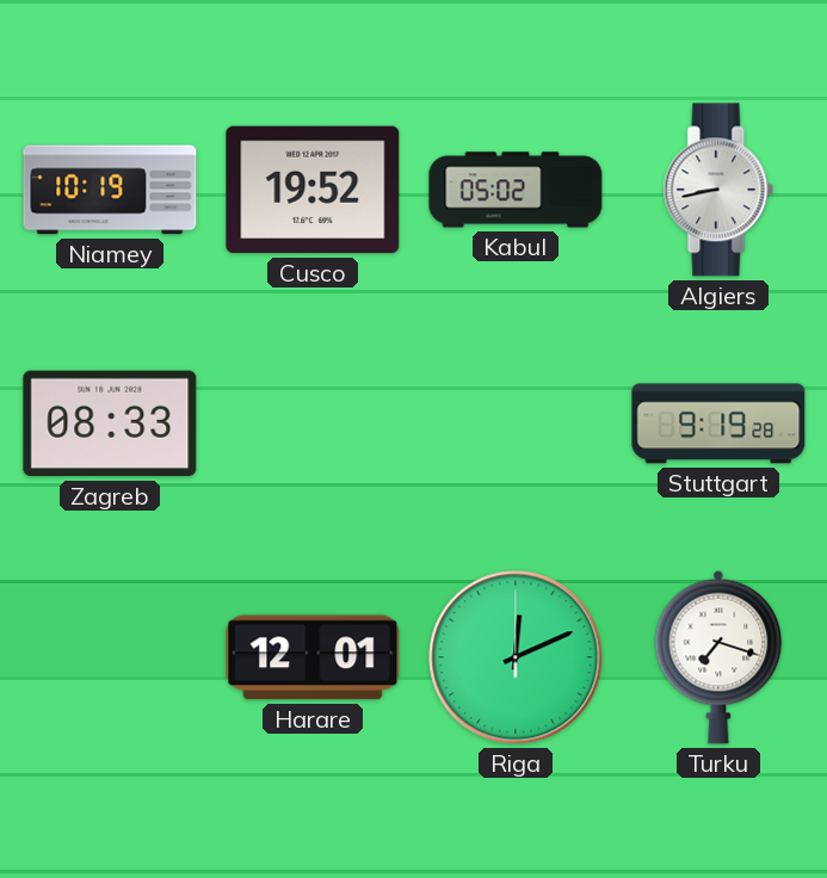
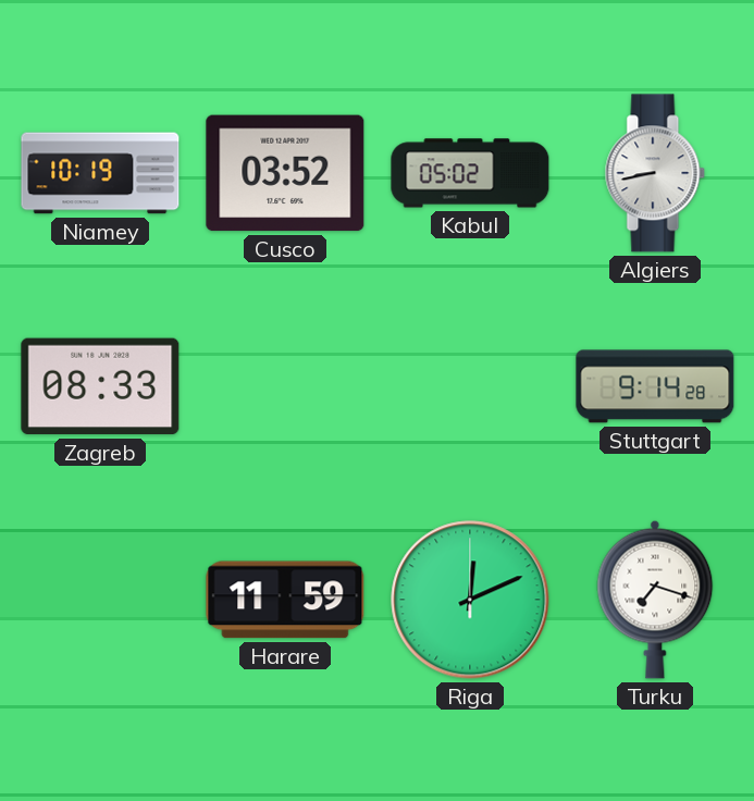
Cusco: 19:52 -> 03:52 (285, 173)
Stuttgart: 9:19 -> 9:14 (655, 386)
Harare: 12:01 -> 11:59 (285, 600)
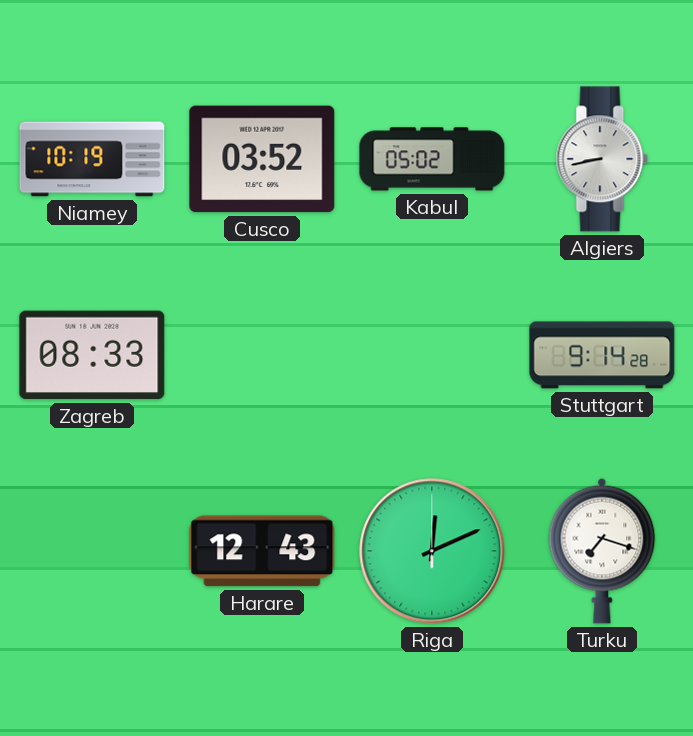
Harare: 11:59 -> 12:43 (262, 551)
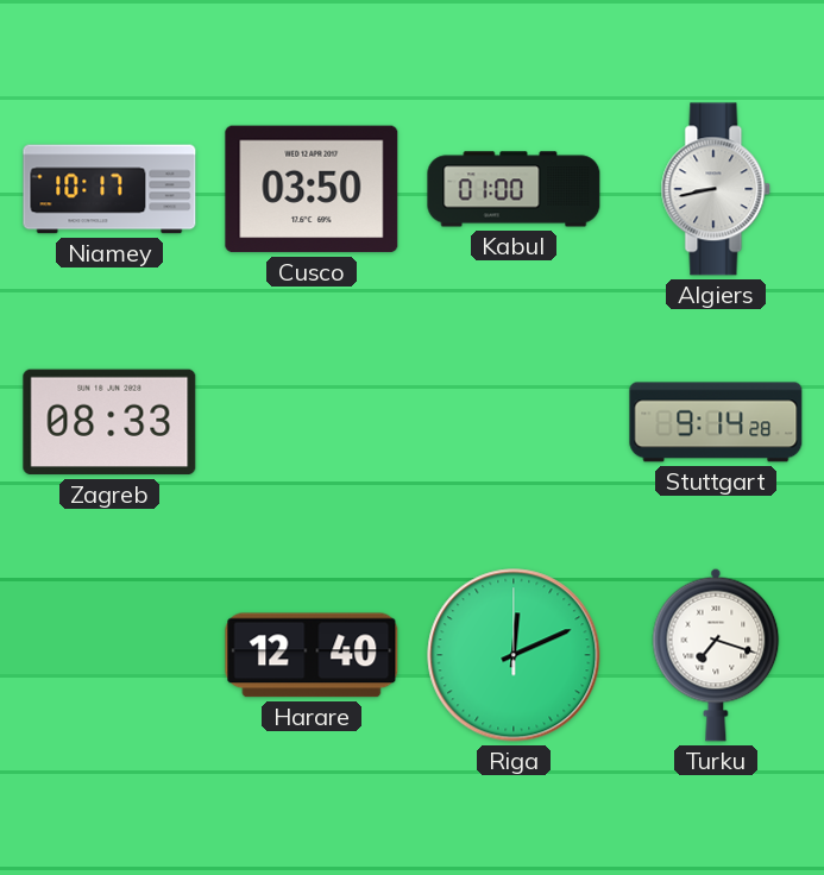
Niamey: 10:19 -> 10:17 (109, 189)
Cusco: 03:52 -> 03:50 (312, 189)
Kabul: 05:02 -> 01:00 (514, 189)
Harare: 12:43 -> 12:40 (312, 655)
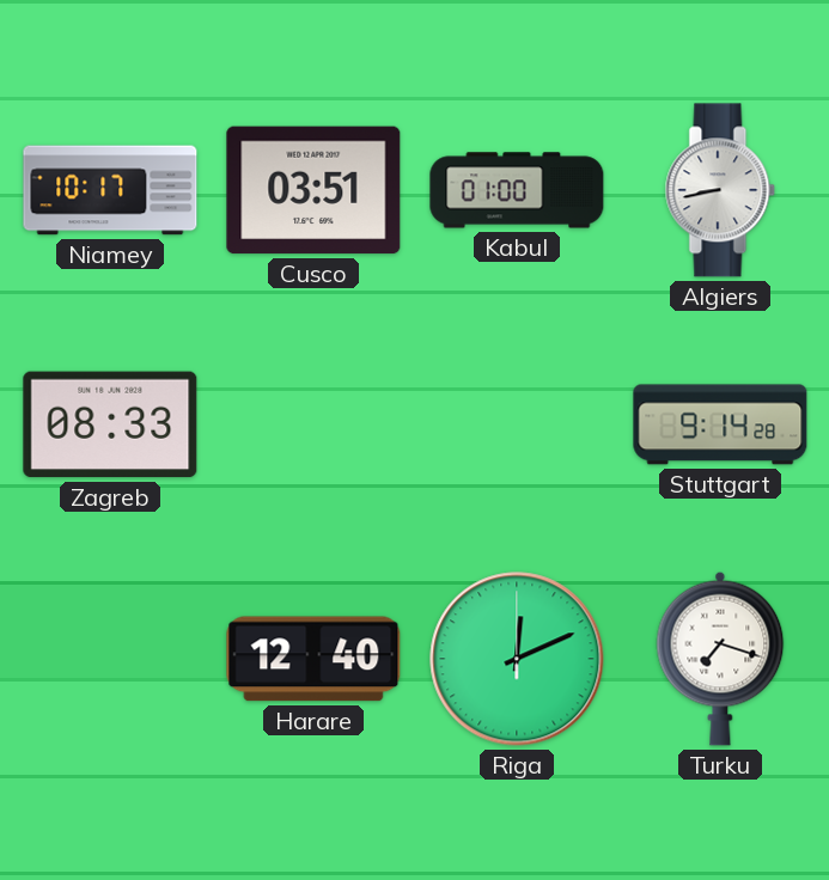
Cusco: 03:50 -> 03:51 (313, 190)
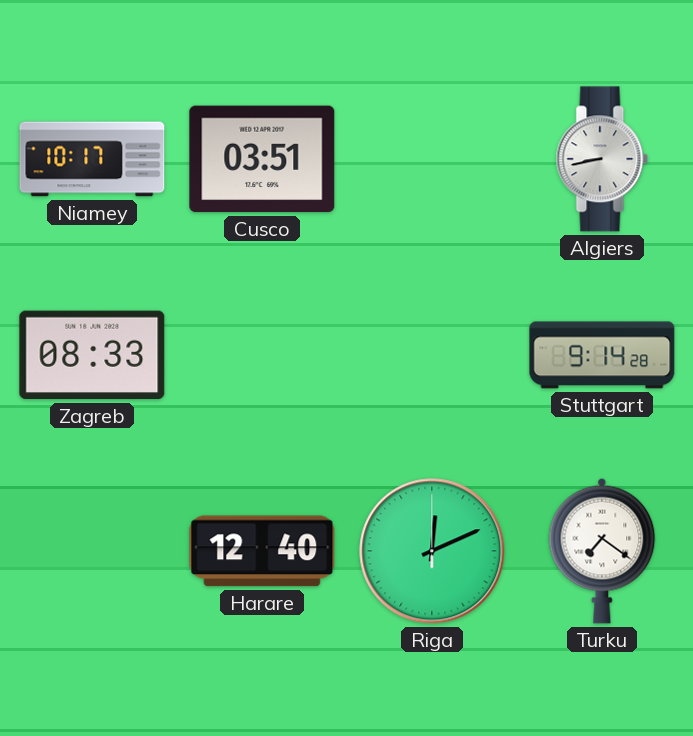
Kabul: 01:00 -> none (517, 190)
Turku: 7:18 -> 7:21 (602, 551)
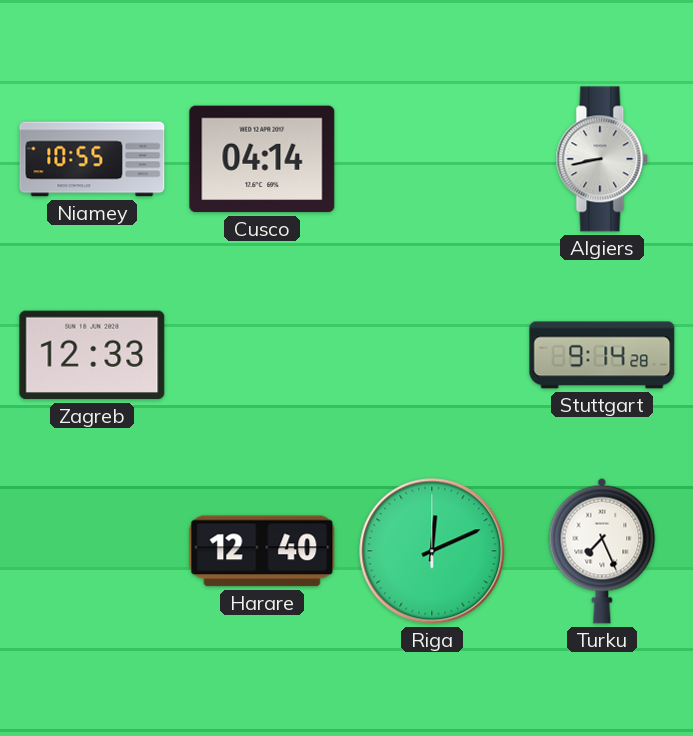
Niamey: 10:17 -> 10:55 (92, 159)
Cusco: 03:51 -> 04:14 (262, 159)
Zagreb: 08:33 -> 12:33 (92, 355)
Turku: 7:21 -> 7:26 (602, 551)
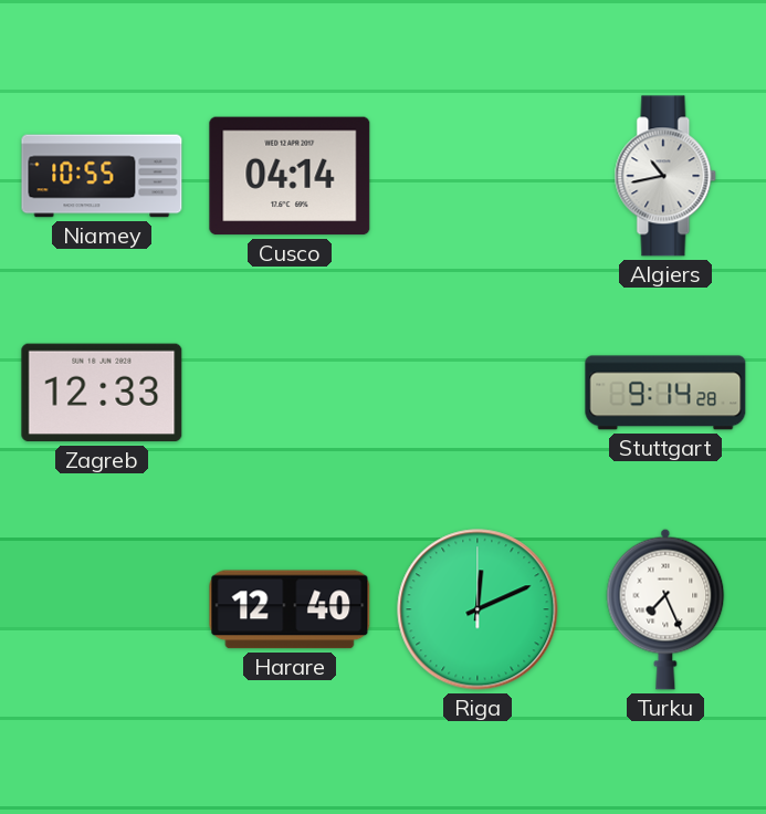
Algiers: 8:43 -> 10:43 (665, 176)
